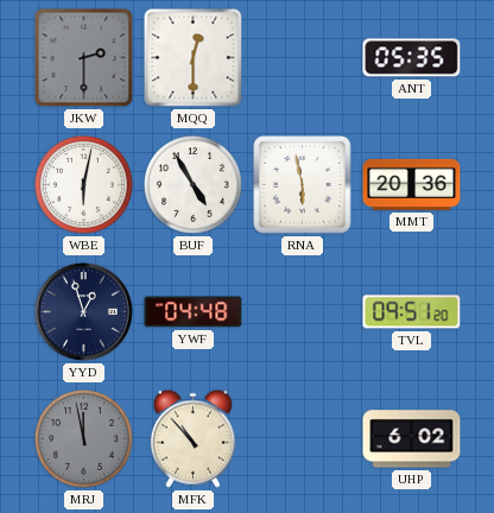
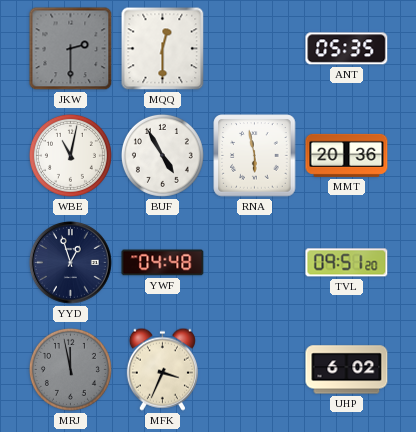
WBE: 6:02 -> 11:02 (70, 155)
MFK: 10:53 -> 3:34 (162, 369)
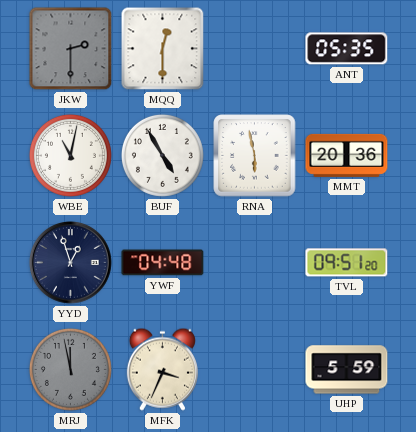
UHP: 6:02 -> 5:59 (347, 370)
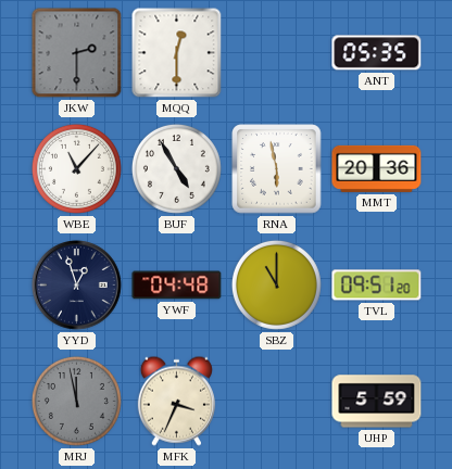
WBE: 11:02 -> 11:07 (76, 168)
SBZ: none -> 11:00 (276, 284)
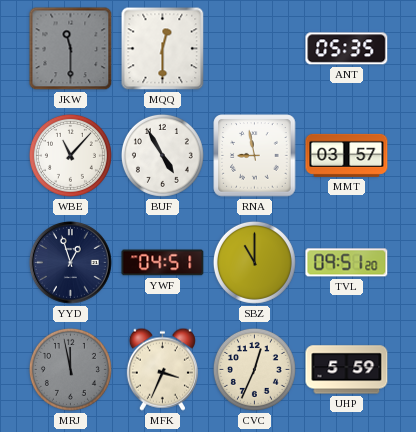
JKW: 2:30 -> 11:30 (71, 49)
RNA: 5:58 -> 8:58 (255, 156)
MMT: 20:36 -> 03:57 (347, 155)
YWF: 04:48 -> 04:51 (163, 263)
CVC: none -> 12:34 (254, 369)
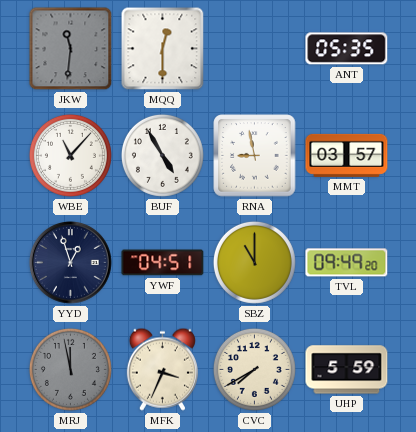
JKW: 11:30 -> 11:31 (71, 49)
TVL: 09:51 -> 09:49 (347, 263)
CVC: 12:34 -> 7:40 (254, 369)
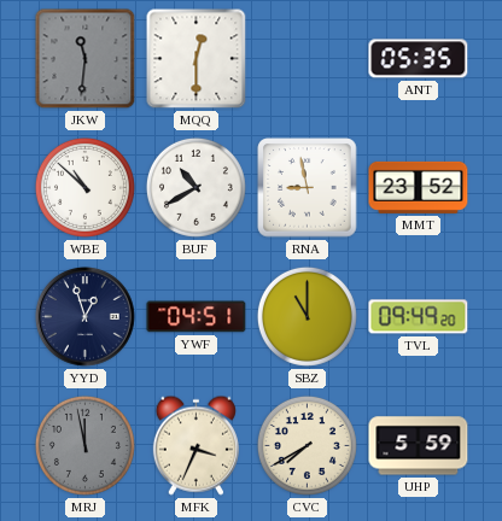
WBE: 11:07 -> 10:52 (84, 187)
BUF: 4:55 -> 10:40 (195, 187)
MMT: 03:57 -> 23:52 (419, 187)
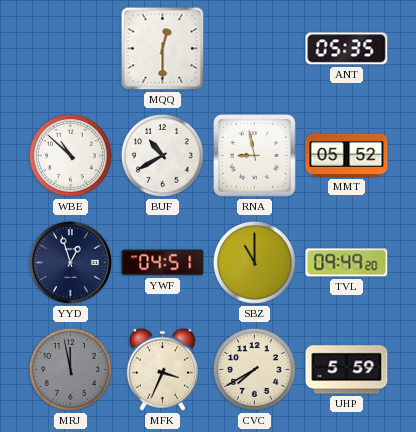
JKW: 11:31 -> none (86, 59)
MMT: 23:52 -> 05:52 (347, 155)
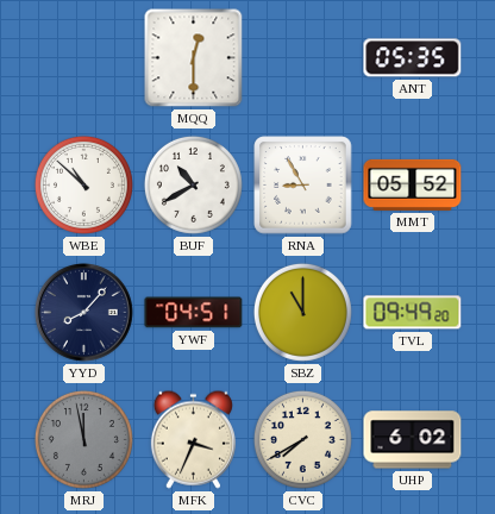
RNA: 8:58 -> 8:55 (303, 186)
YYD: 12:57 -> 8:07 (84, 313)
UHP: 5:59 -> 6:02 (413, 440)
